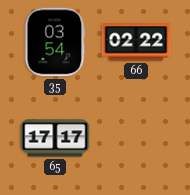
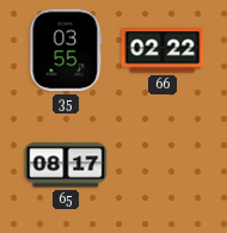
35: 03:54 -> 03:55 (66, 50)
65: 17:17 -> 08:17 (66, 165)
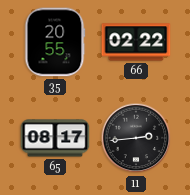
35: 03:55 -> 20:55 (55, 42)
11: none -> 2:44 (136, 138)
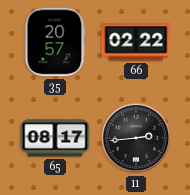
35: 20:55 -> 20:57 (55, 42)
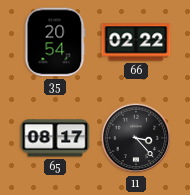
35: 20:57 -> 20:54 (55, 42)
11: 2:44 -> 3:23 (136, 138)
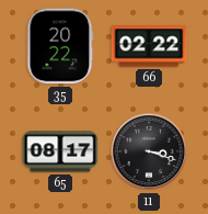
35: 20:54 -> 20:22 (60, 46)
11: 3:23 -> 3:18 (149, 151)
